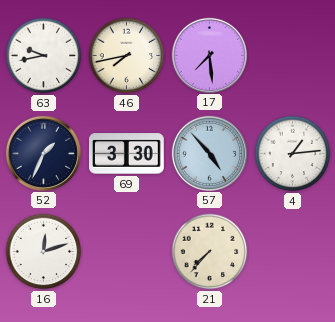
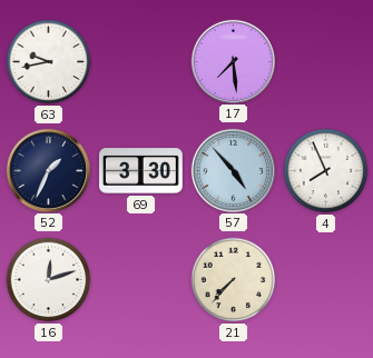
46: 7:43 -> none (127, 56)
4: 1:14 -> 7:56 (326, 171)
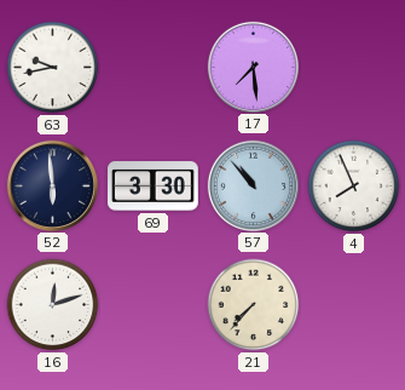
52: 1:34 -> 5:59 (52, 185)
57: 4:53 -> 10:53 (253, 185)
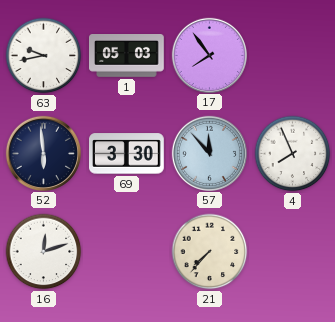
1: none -> 05:03 (127, 56)
17: 7:29 -> 7:54 (209, 55)
57: 10:53 -> 11:53 (209, 153)
